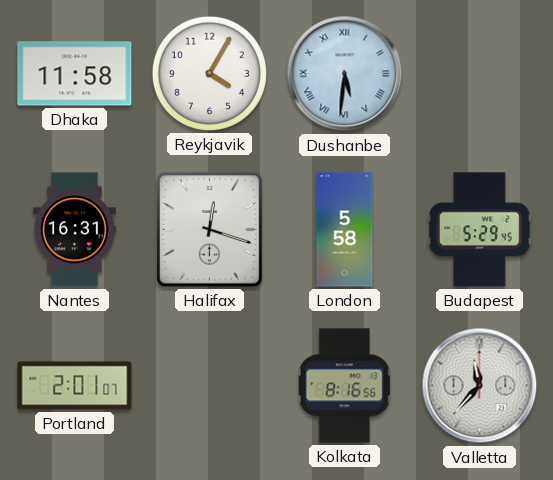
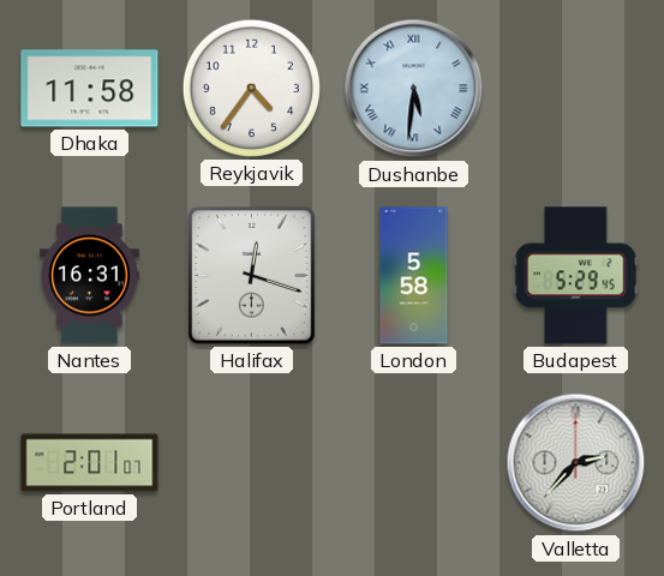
Reykjavik: 4:05 -> 4:36 (251, 88)
Kolkata: 8:16 -> none (345, 386)
Valletta: 11:37 -> 2:37 (576, 463)
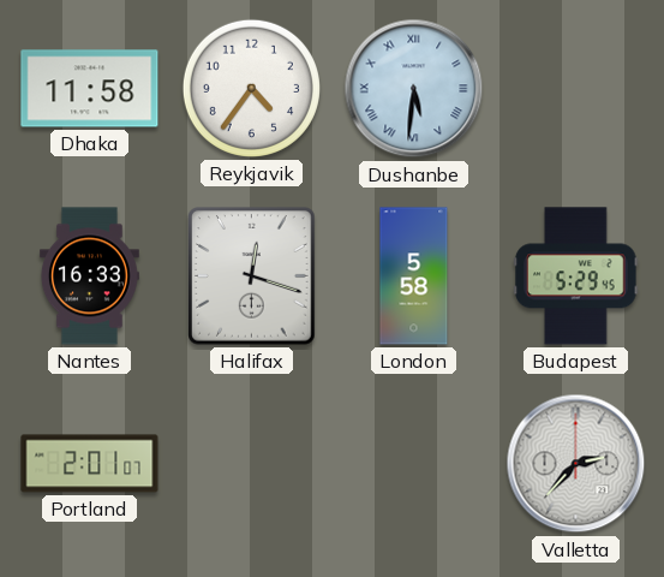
Nantes: 16:31 -> 16:33 (89, 276)
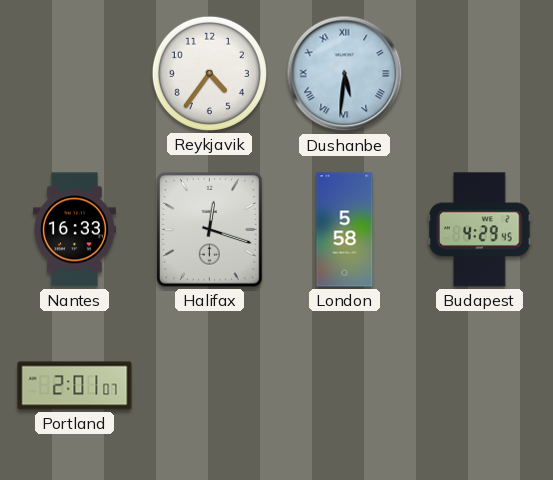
Dhaka: 11:58 -> none (90, 89)
Budapest: 5:29 -> 4:29 (480, 230)
Valletta: 2:37 -> none (576, 464)
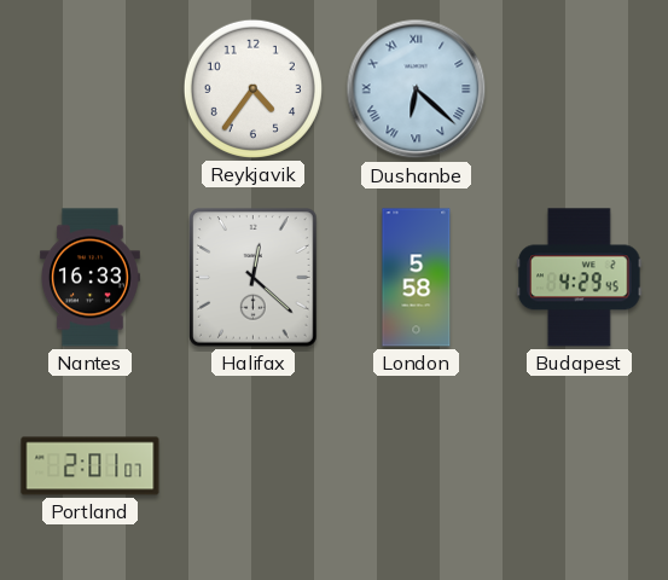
Dushanbe: 5:31 -> 6:22 (417, 89)
Halifax: 12:18 -> 12:22 (254, 278)
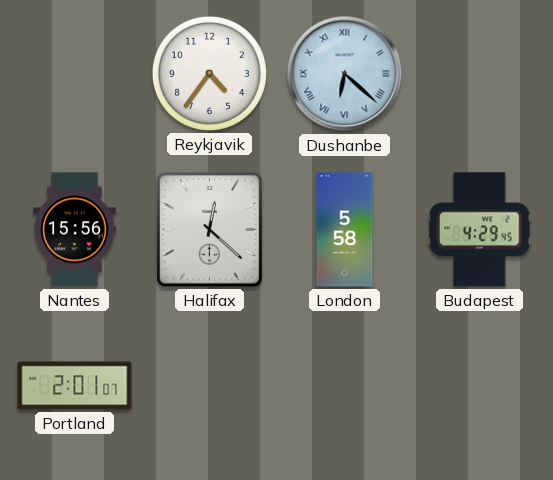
Nantes: 16:33 -> 15:56 (74, 230)
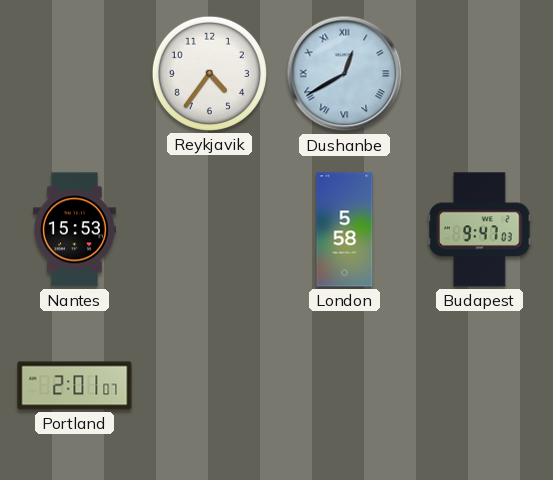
Dushanbe: 6:22 -> 12:40 (345, 74)
Nantes: 15:56 -> 15:53 (74, 230)
Halifax: 12:22 -> none (210, 230)
Budapest: 4:29 -> 9:47 (480, 230)
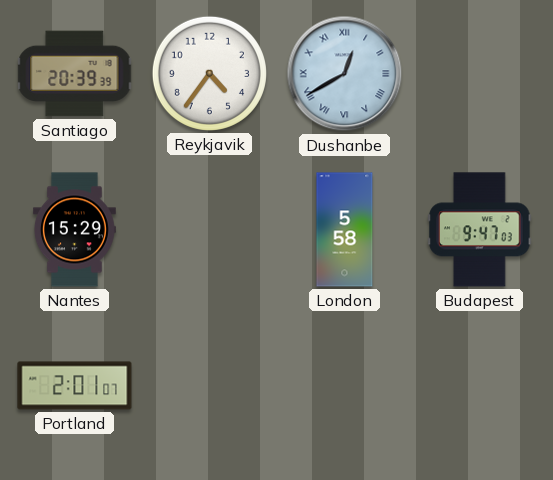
Santiago: none -> 20:39 (75, 74)
Nantes: 15:53 -> 15:29 (74, 230)
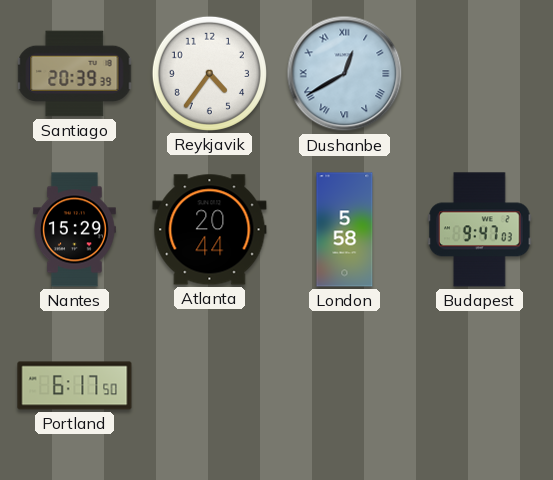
Atlanta: none -> 20:44 (210, 230)
Portland: 2:01 -> 6:17 (75, 386)
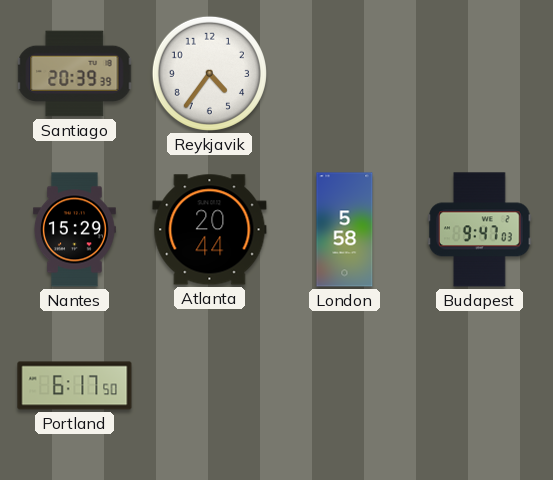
Dushanbe: 12:40 -> none (345, 74)
